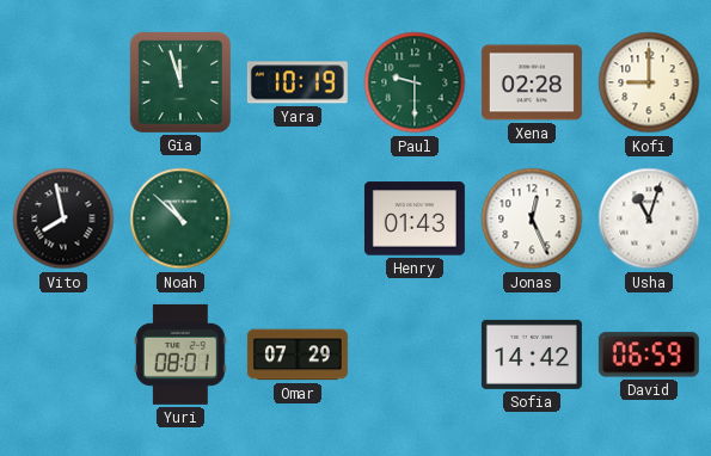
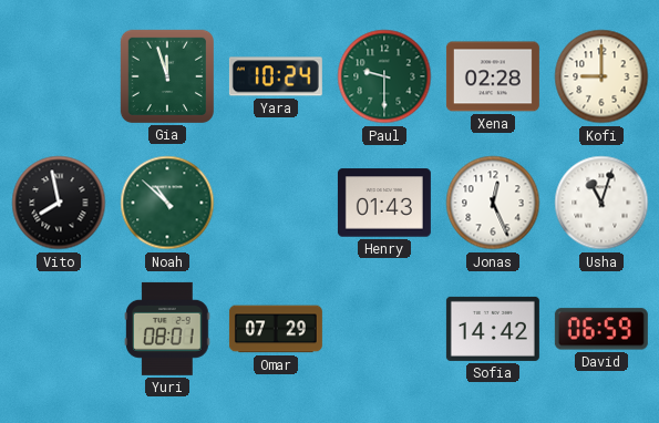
Yara: 10:19 -> 10:24 (276, 76)
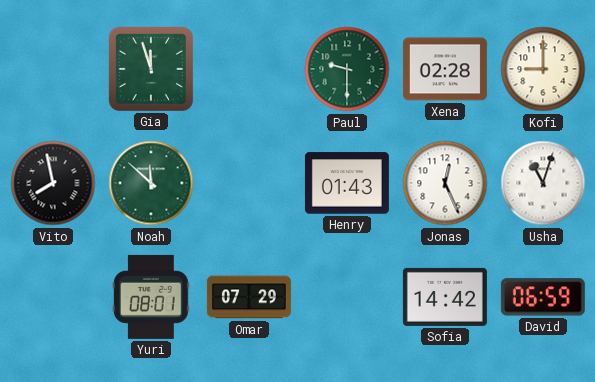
Yara: 10:24 -> none (276, 76)
Noah: 10:52 -> 11:52 (151, 183)
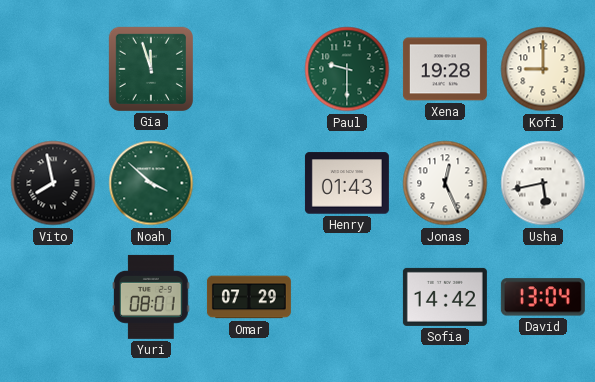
Xena: 02:28 -> 19:28 (445, 69)
Noah: 11:52 -> 3:52 (151, 183)
Usha: 11:03 -> 5:43 (543, 183)
David: 06:59 -> 13:04 (543, 297)
